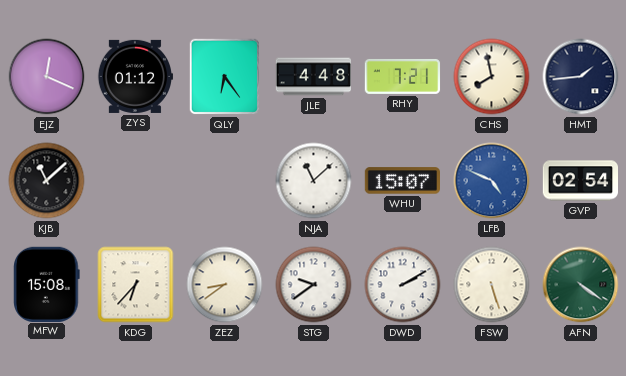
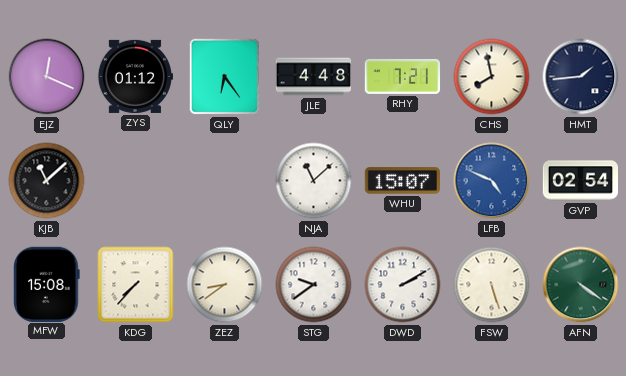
KDG: 6:37 -> 7:37 (136, 285)
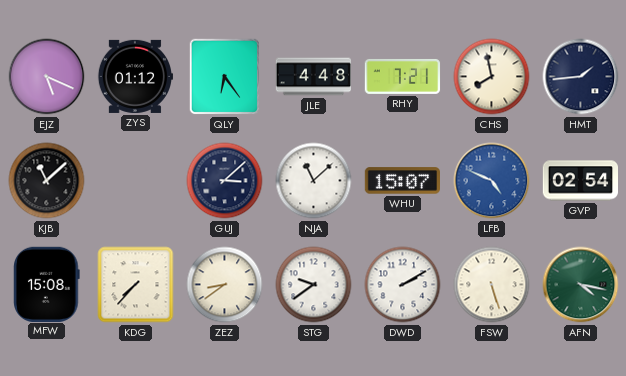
EJZ: 12:19 -> 5:19 (47, 77)
GUJ: none -> 3:08 (225, 181)
AFN: 4:21 -> 4:17 (581, 285)
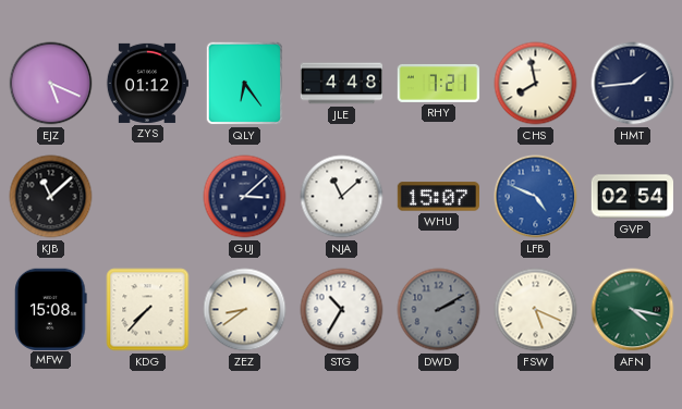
STG: 9:39 -> 10:35 (342, 310)
DWD dial: white -> grey (439, 310)
FSW: 5:27 -> 5:19 (536, 310)
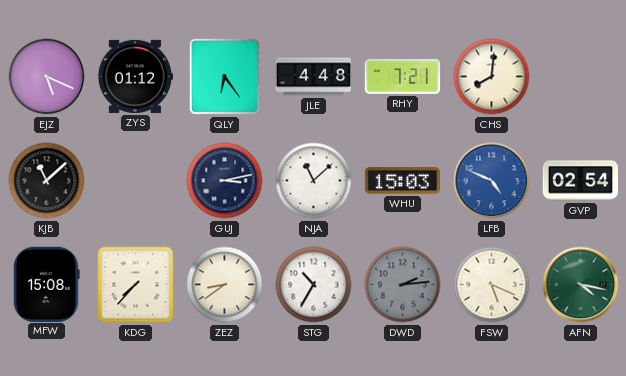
CHS: 7:58 -> 8:01 (492, 77)
HMT: 1:44 -> none (633, 84)
GUJ: 3:08 -> 3:13 (225, 181)
WHU: 15:07 -> 15:03 (402, 181)
DWD: 2:10 -> 2:14 (403, 285)
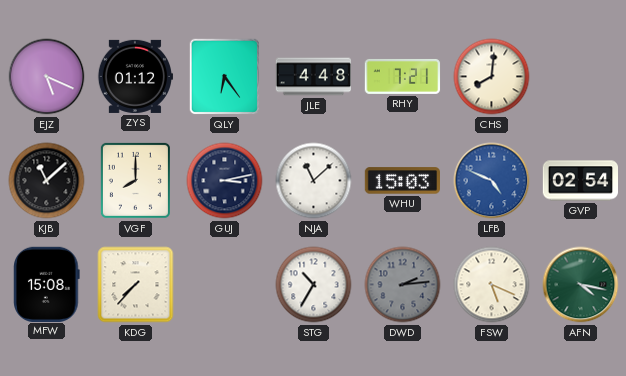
VGF: none -> 8:00 (135, 180)
ZEZ: 8:39 -> none (225, 285)
